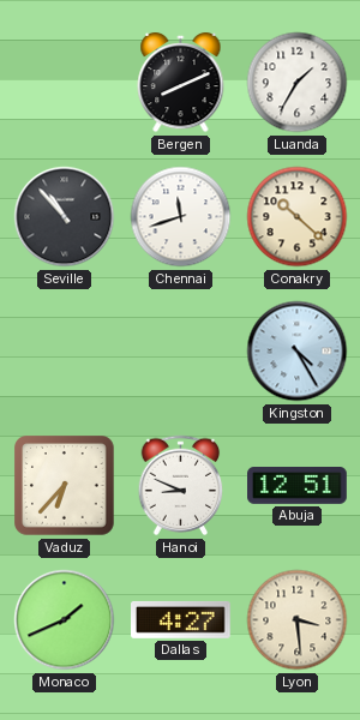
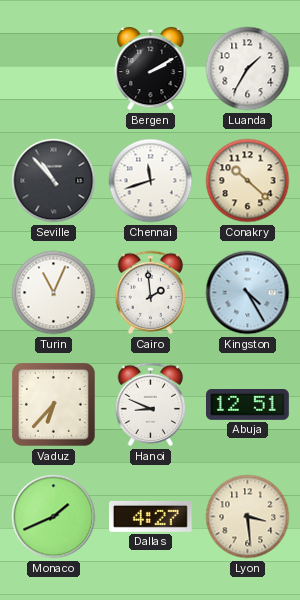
Bergen: 8:11 -> 2:10 (151, 69)
Turin: none -> 11:04 (54, 293)
Cairo: none -> 1:59 (151, 293)
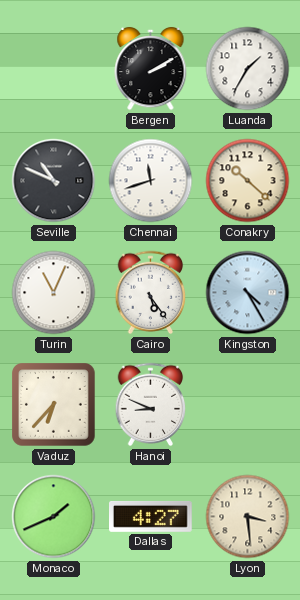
Seville: 10:53 -> 10:49 (54, 181)
Cairo: 1:59 -> 5:24 (151, 293)
Abuja: 12:51 -> none (248, 405)
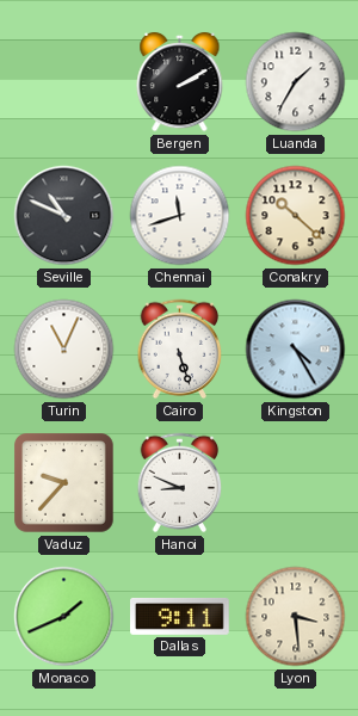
Cairo: 5:24 -> 5:27 (180, 350)
Vaduz: 6:37 -> 9:37 (64, 483)
Dallas: 4:27 -> 9:11 (180, 616)
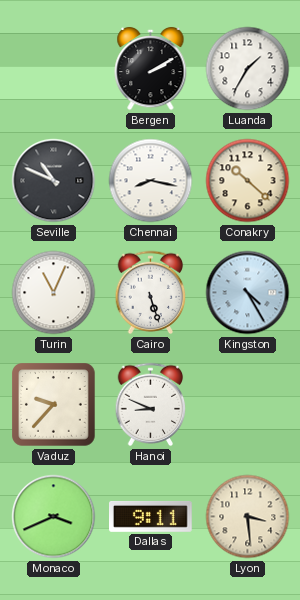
Chennai: 11:42 -> 8:17 (151, 181)
Monaco: 1:41 -> 3:41 (54, 517)
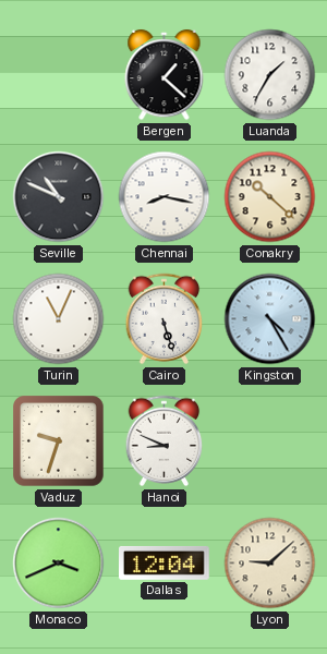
Bergen: 2:10 -> 1:22 (165, 75)
Vaduz: 9:37 -> 9:33 (59, 441)
Dallas: 9:11 -> 12:04 (165, 562)
Lyon: 3:29 -> 9:08 (270, 564)
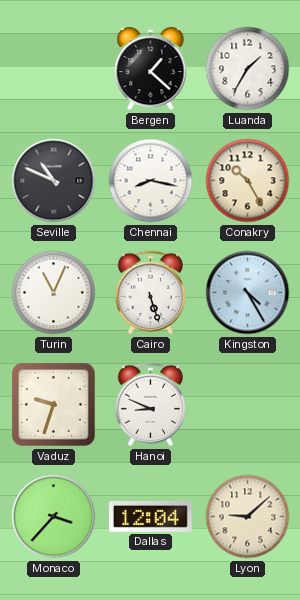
Conakry: 10:22 -> 10:25 (248, 181)
Monaco: 3:41 -> 3:37 (54, 517)
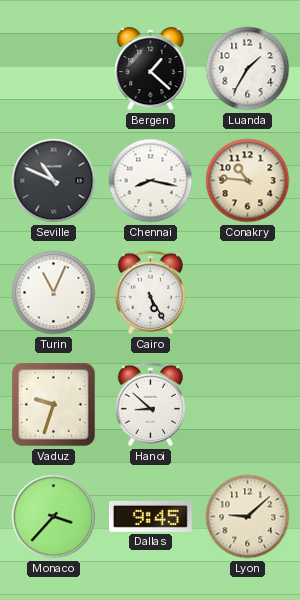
Conakry: 10:25 -> 10:46 (248, 181)
Cairo: 5:27 -> 5:25 (151, 293)
Kingston: 4:25 -> none (248, 293)
Hanoi: 8:49 -> 8:52 (151, 405)
Dallas: 12:04 -> 9:45 (151, 516)
